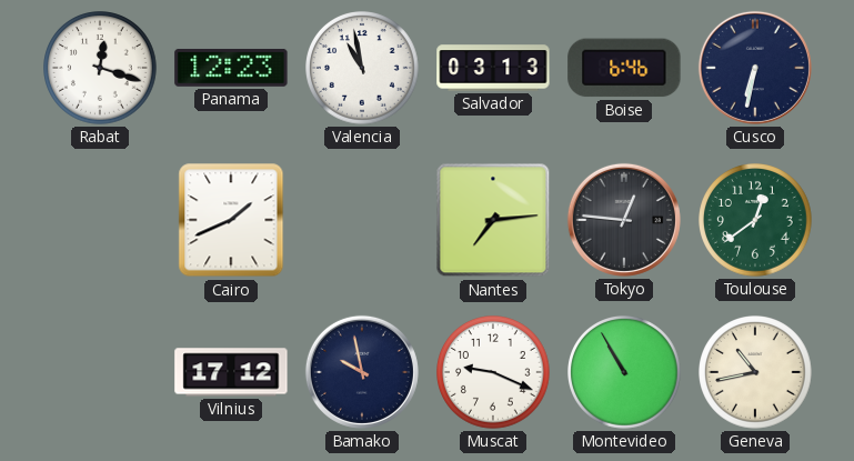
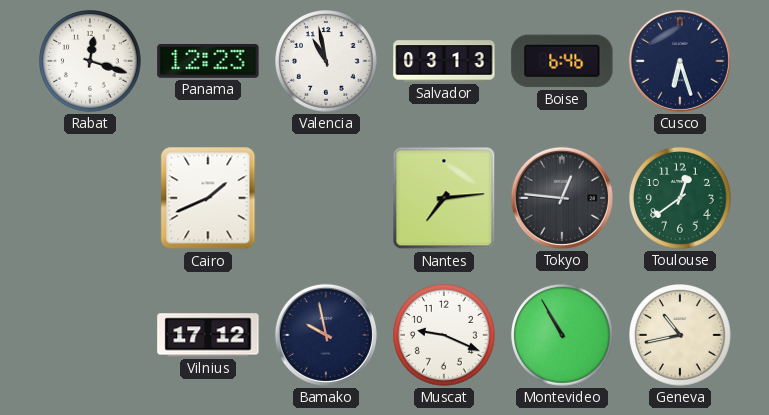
Cusco: 6:32 -> 6:27 (680, 61)
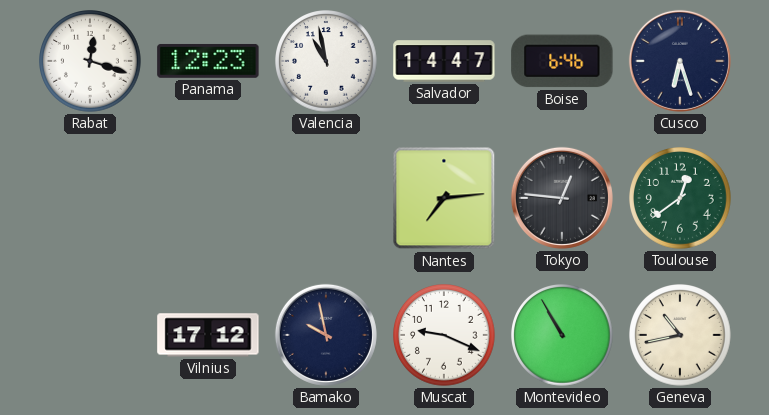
Salvador: 03:13 -> 14:47 (444, 61)
Cairo: 1:41 -> none (208, 198)
